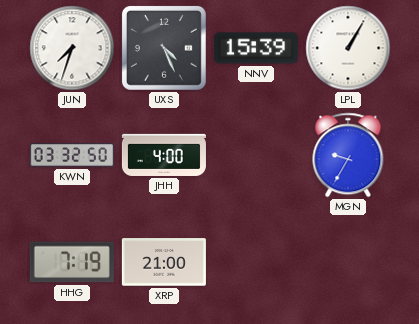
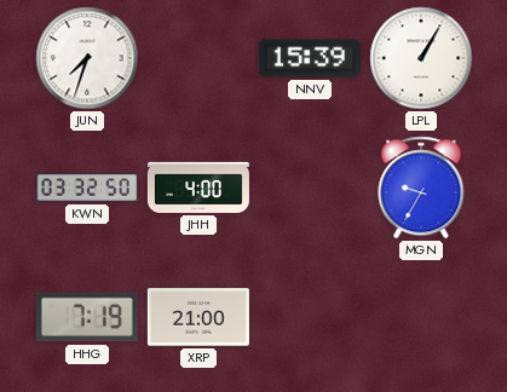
UXS: 4:26 -> none (164, 48)
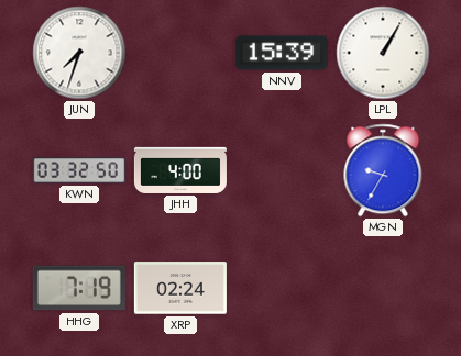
XRP: 21:00 -> 02:24 (180, 288)
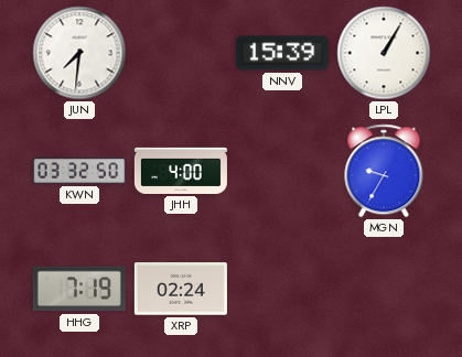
JUN: 7:33 -> 7:31 (79, 53)
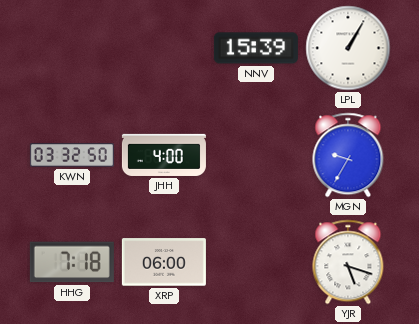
JUN: 7:31 -> none (79, 53)
HHG: 7:19 -> 7:18 (72, 262)
XRP: 02:24 -> 06:00 (164, 262)
YJR: none -> 5:18 (348, 262)
